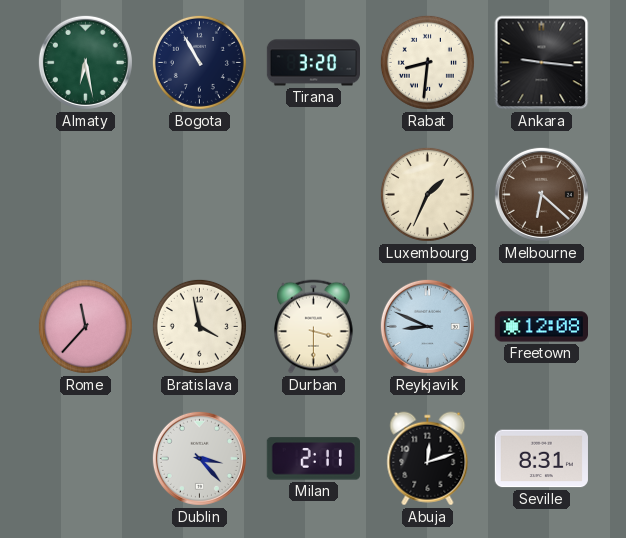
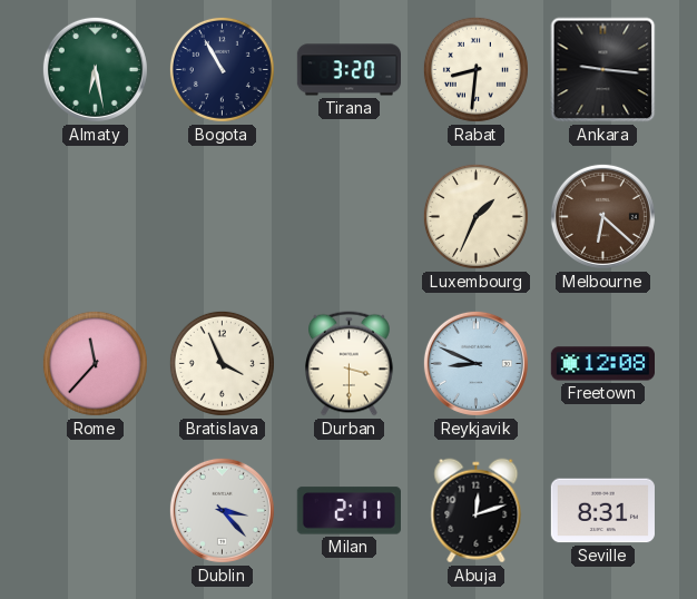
Bratislava: 3:58 -> 3:56 (222, 363)
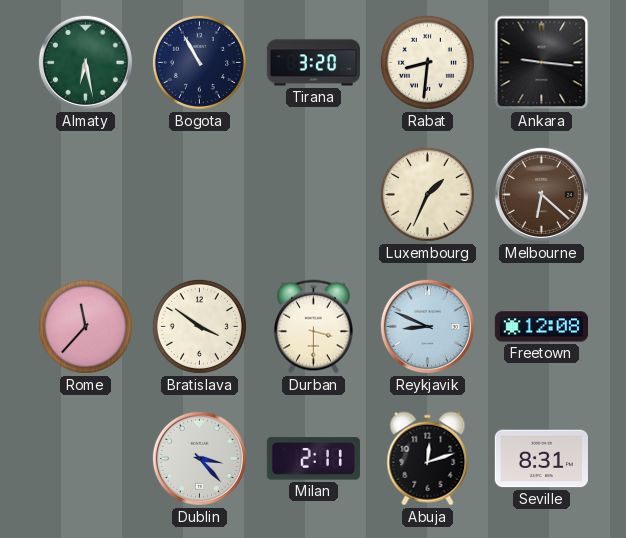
Bratislava: 3:56 -> 3:51 (199, 326)
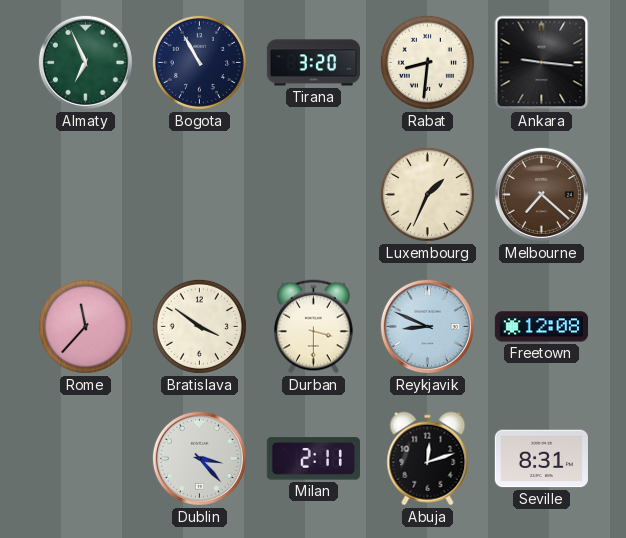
Almaty: 6:28 -> 6:56 (85, 62)
Melbourne: 6:22 -> 7:22 (541, 194)
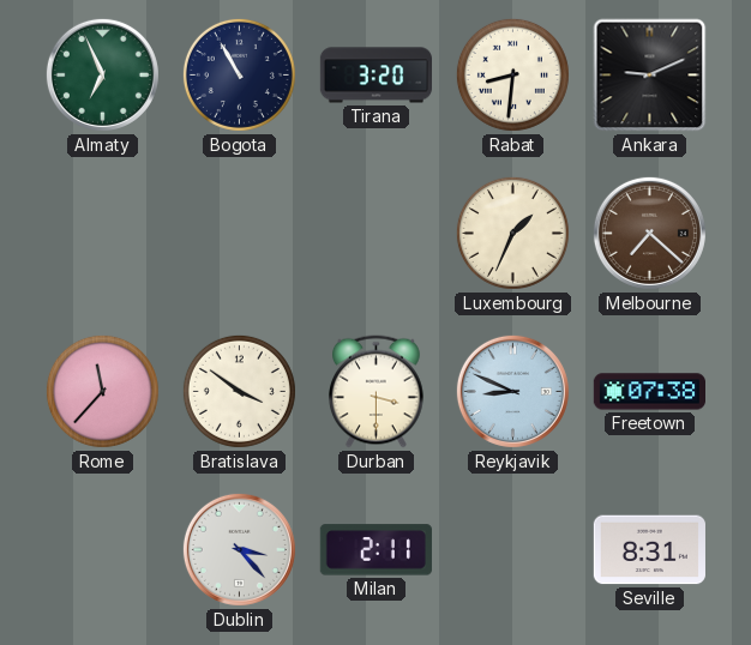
Ankara: 9:16 -> 9:11 (650, 76)
Freetown: 12:08 -> 07:38 (649, 392)
Abuja: 12:12 -> none (428, 459)
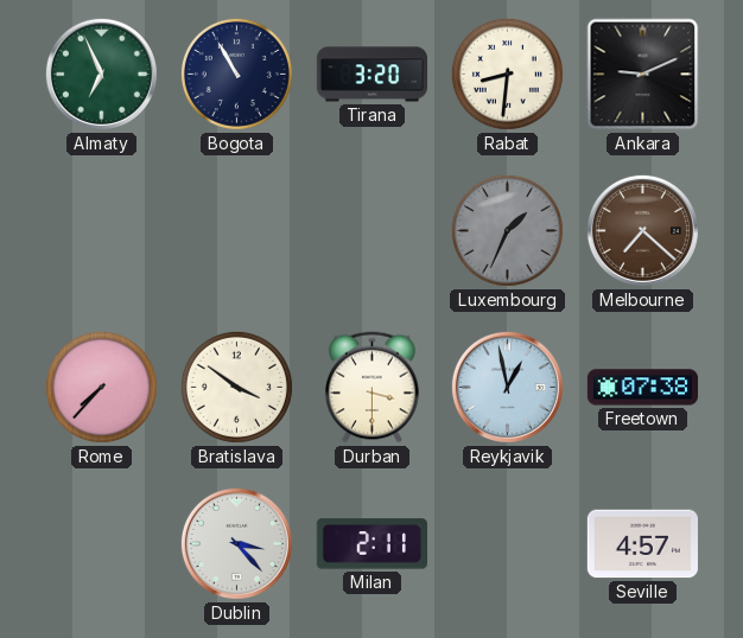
Luxembourg dial: cream -> grey (507, 230)
Rome: 11:37 -> 7:37 (101, 387)
Reykjavik: 8:49 -> 12:58 (507, 387)
Seville: 8:31 -> 4:57 (642, 544)
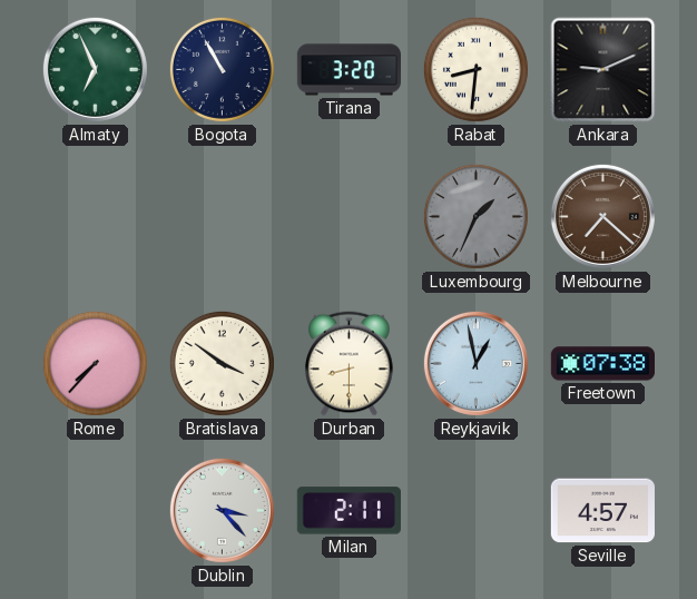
Durban: 3:30 -> 8:30 (350, 364)
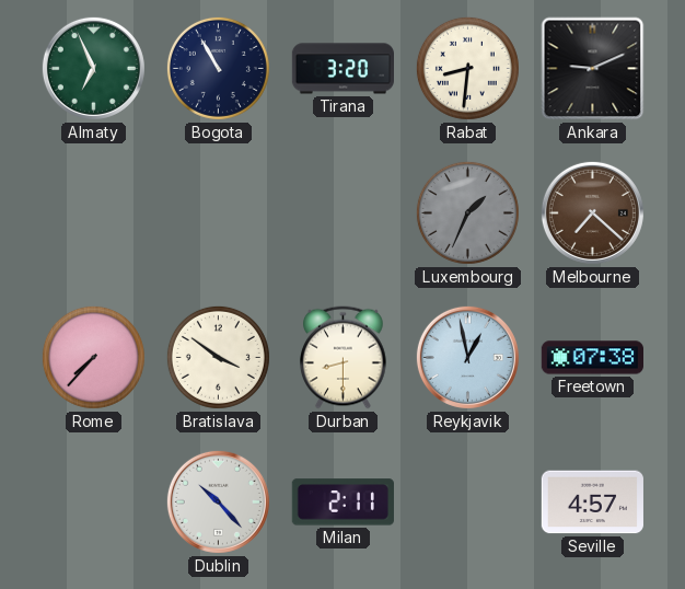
Dublin: 3:23 -> 10:23 (218, 501)
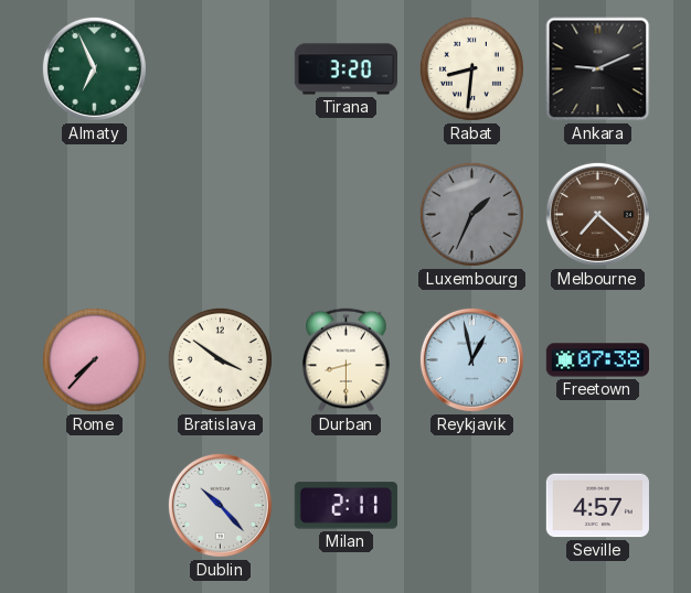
Bogota: 10:55 -> none (218, 68)
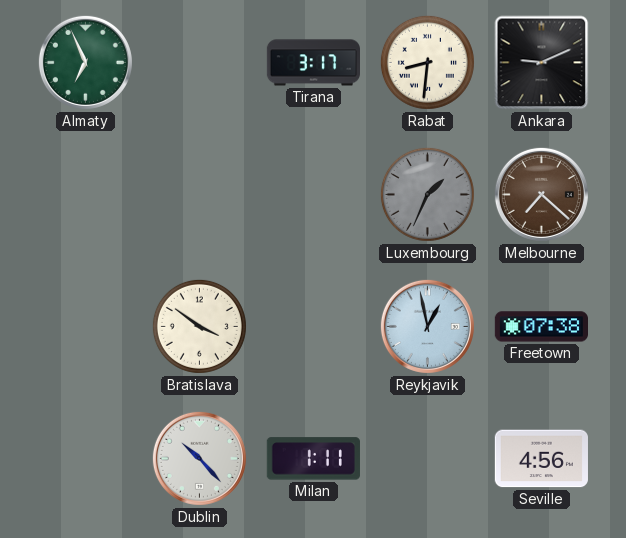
Tirana: 3:20 -> 3:17 (313, 63)
Rome: 7:37 -> none (94, 359)
Durban: 8:30 -> none (347, 360)
Milan: 2:11 -> 1:11 (313, 459)
Seville: 4:57 -> 4:56 (541, 459)
